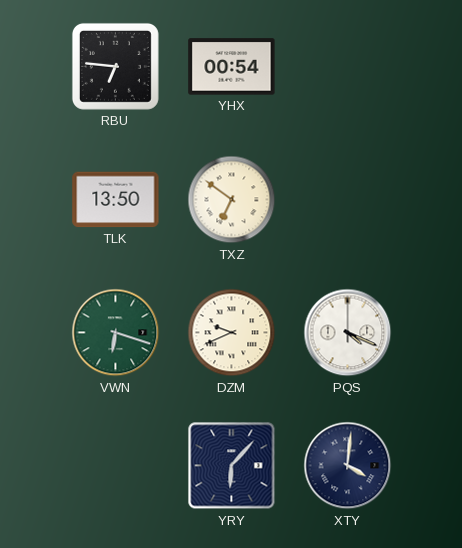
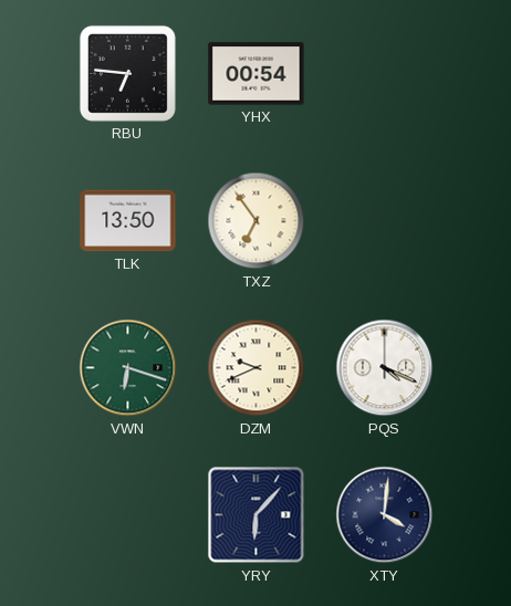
TXZ: 6:51 -> 6:54 (257, 221)
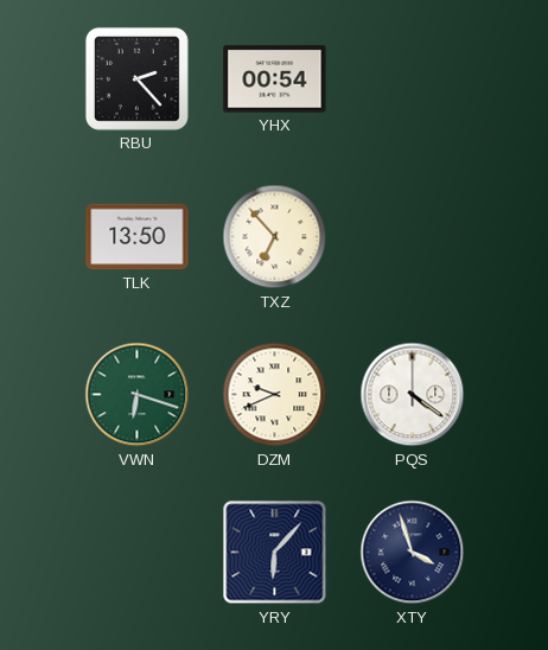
RBU: 6:46 -> 2:23 (136, 78)
TXZ: 6:54 -> 6:53 (275, 237)
PQS: 4:19 -> 4:21 (413, 395)
XTY: 4:01 -> 3:57 (413, 553)
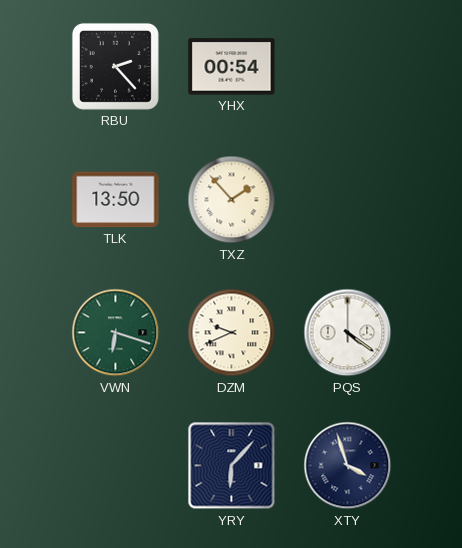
TXZ: 6:53 -> 1:53 (232, 200)
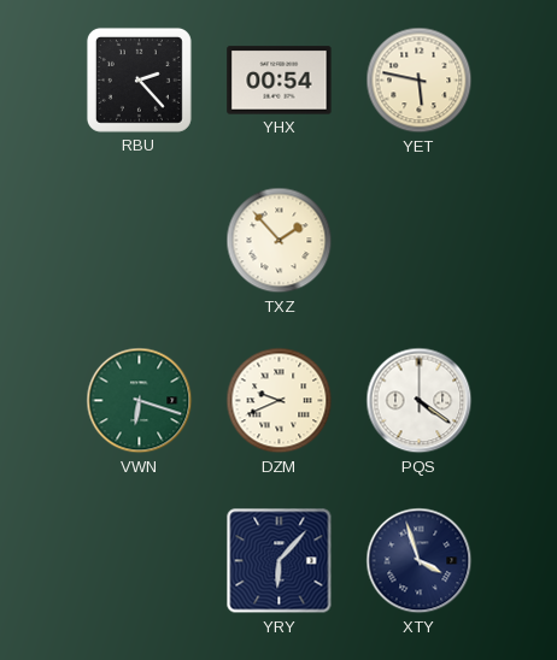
YET: none -> 5:47 (420, 81)
TLK: 13:50 -> none (116, 200)
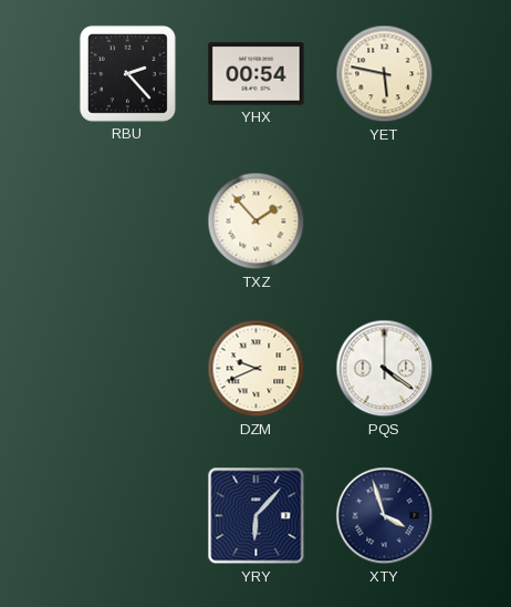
VWN: 6:18 -> none (140, 401)
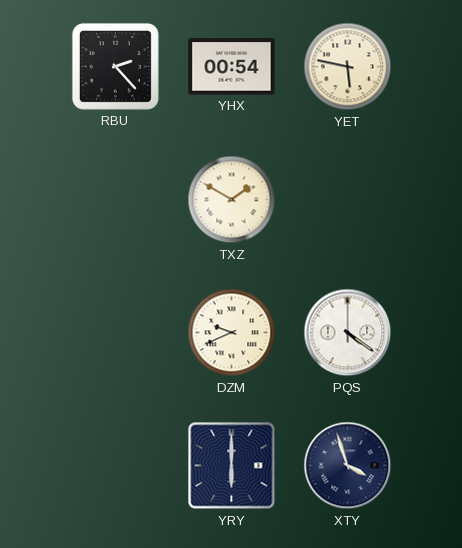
TXZ: 1:53 -> 1:50 (232, 200)
YRY: 6:07 -> 6:00 (232, 466)
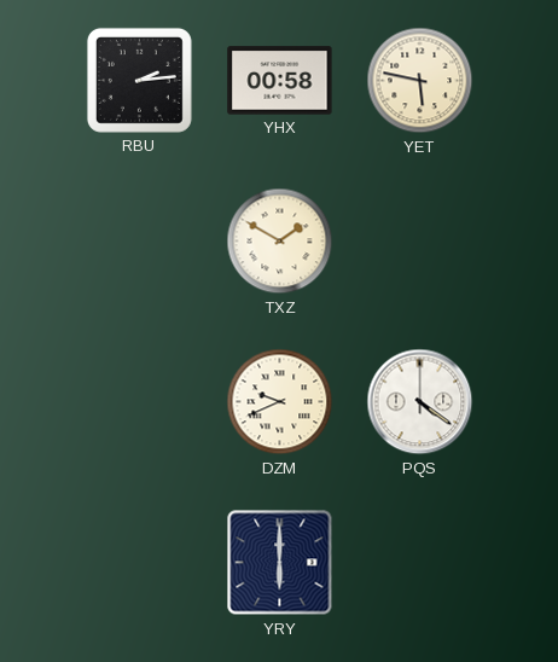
RBU: 2:23 -> 2:14 (139, 80)
YHX: 00:54 -> 00:58 (280, 81)
XTY: 3:57 -> none (348, 466)
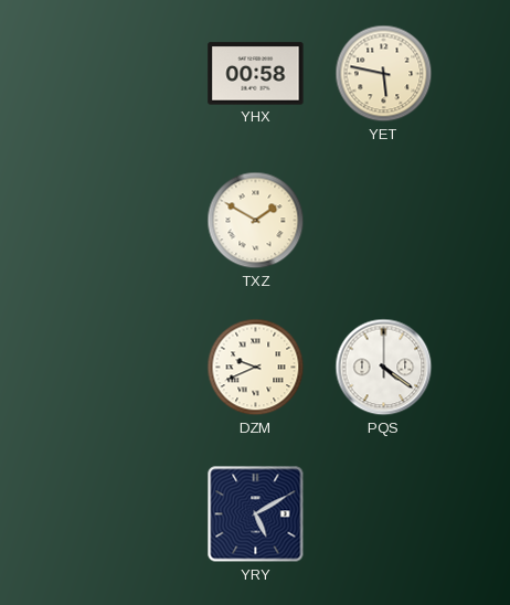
RBU: 2:14 -> none (139, 80)
YRY: 6:00 -> 5:10 (256, 514)
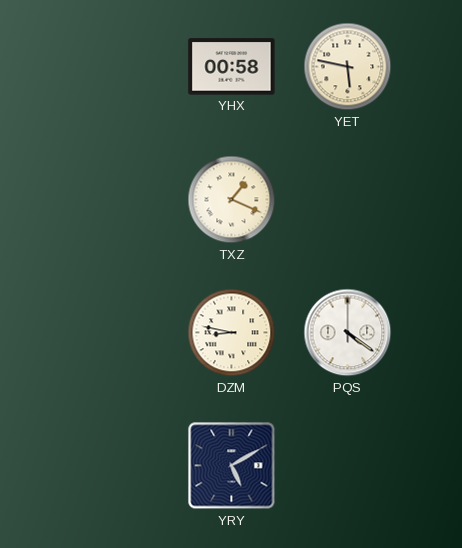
TXZ: 1:50 -> 1:19 (232, 200)
DZM: 9:41 -> 8:47 (232, 333)
